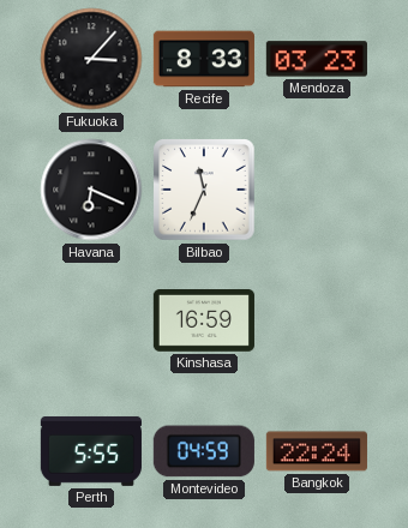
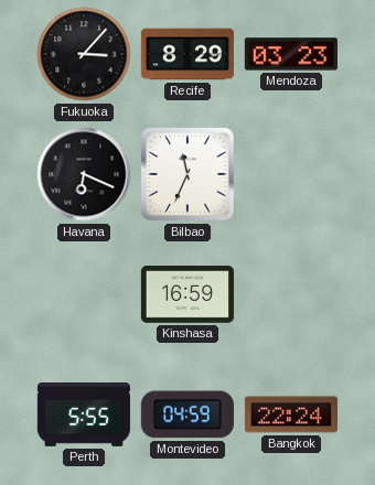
Recife: 8:33 -> 8:29 (187, 54)
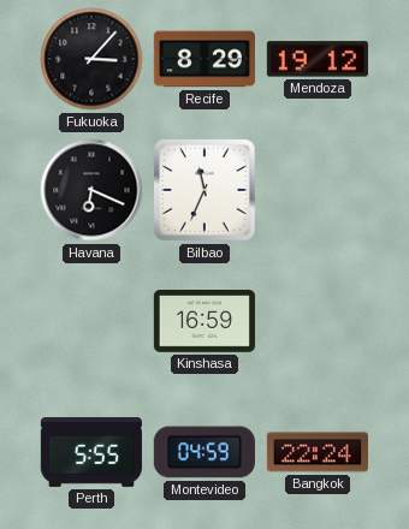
Mendoza: 03:23 -> 19:12 (318, 59)
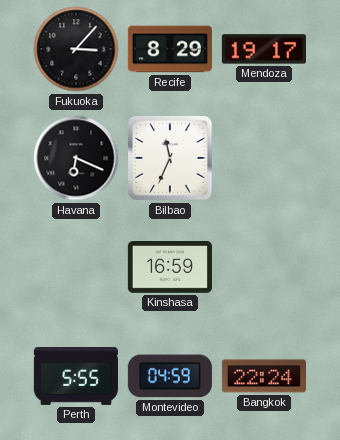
Mendoza: 19:12 -> 19:17 (264, 49)
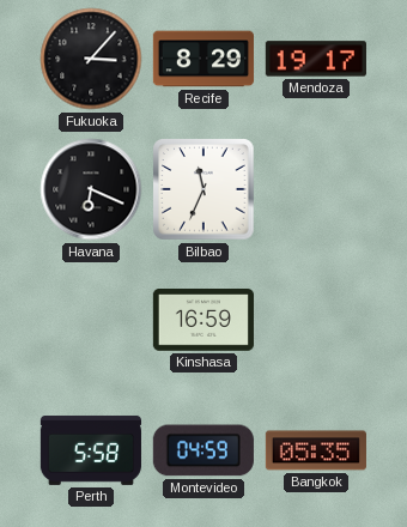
Perth: 5:55 -> 5:58 (91, 450)
Bangkok: 22:24 -> 05:35 (316, 450)
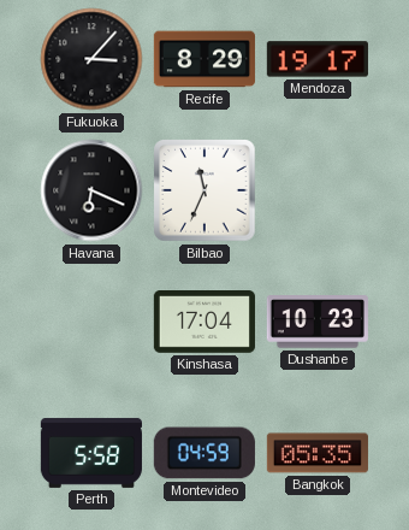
Kinshasa: 16:59 -> 17:04 (204, 323)
Dushanbe: none -> 10:23 (318, 322)
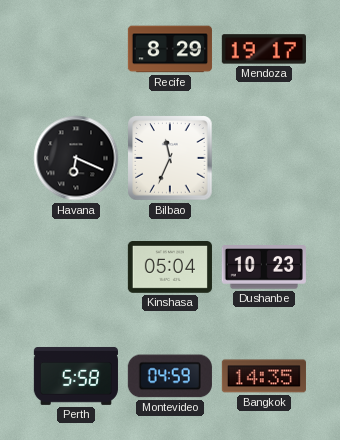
Fukuoka: 3:07 -> none (91, 59)
Kinshasa: 17:04 -> 05:04 (170, 268)
Bangkok: 05:35 -> 14:35 (264, 376)
